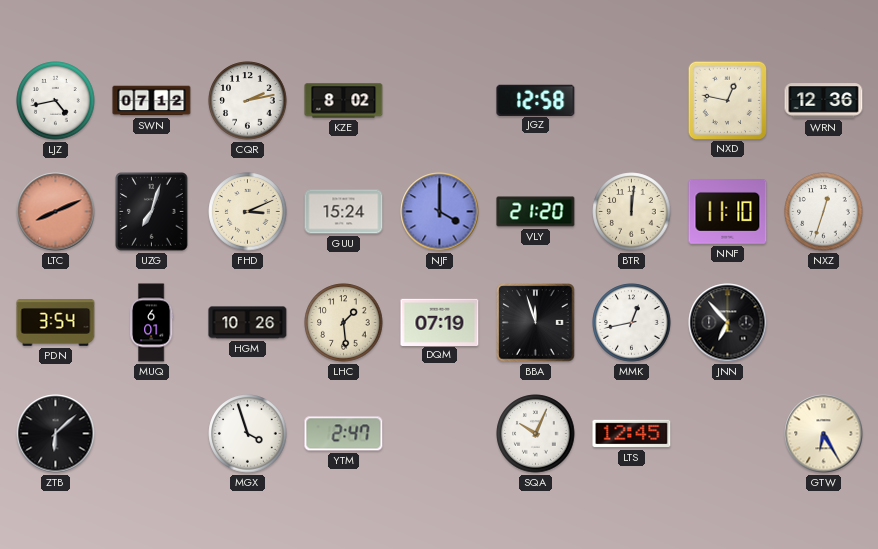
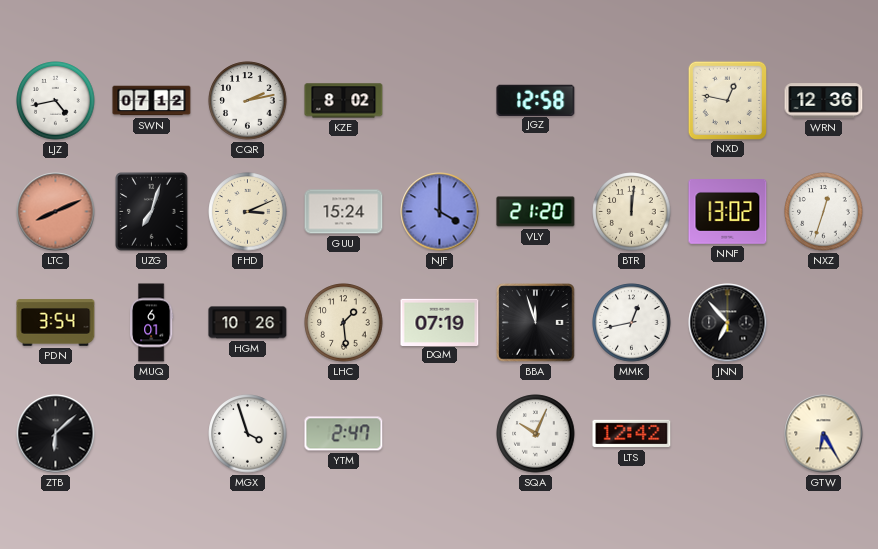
NNF: 11:10 -> 13:02 (728, 212)
LTS: 12:45 -> 12:42 (632, 434)
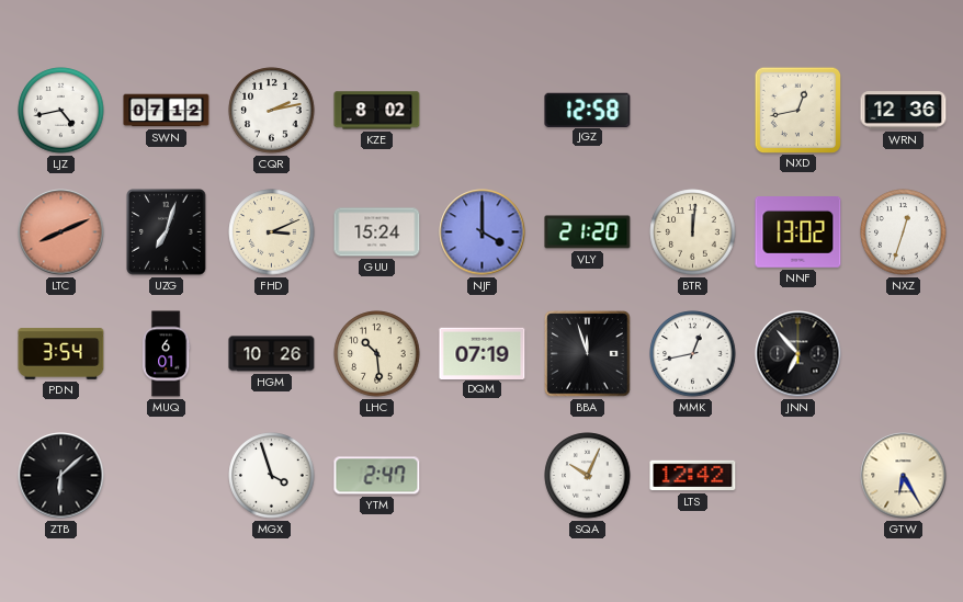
NXD: 12:47 -> 12:43 (797, 110)
LHC: 1:29 -> 10:29 (377, 354)
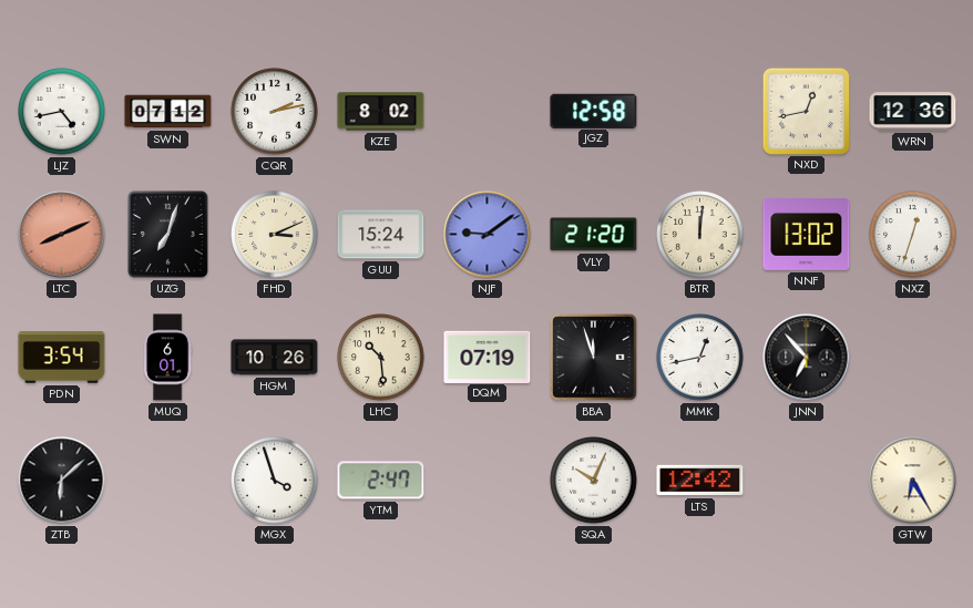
NJF: 4:00 -> 9:09 (488, 235)
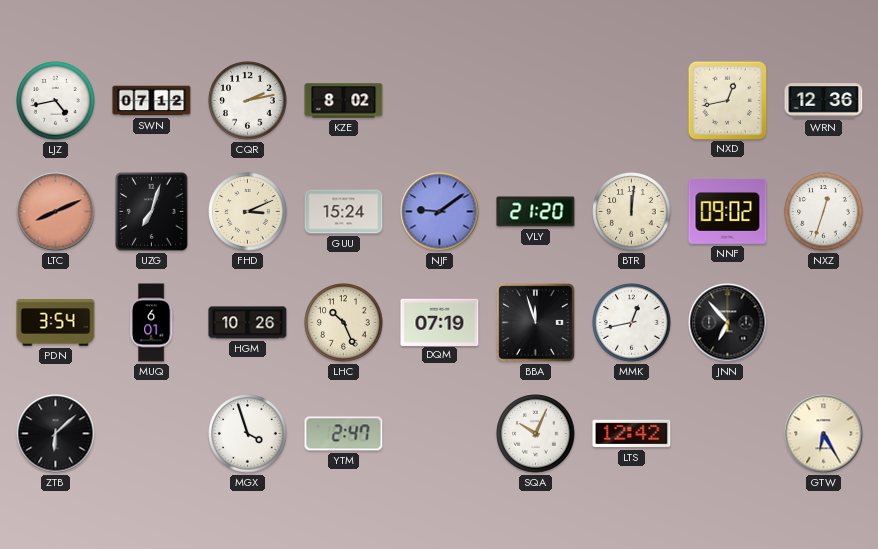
JGZ: 12:58 -> none (594, 111)
NNF: 13:02 -> 09:02 (728, 212)
LHC: 10:29 -> 10:26 (344, 323)
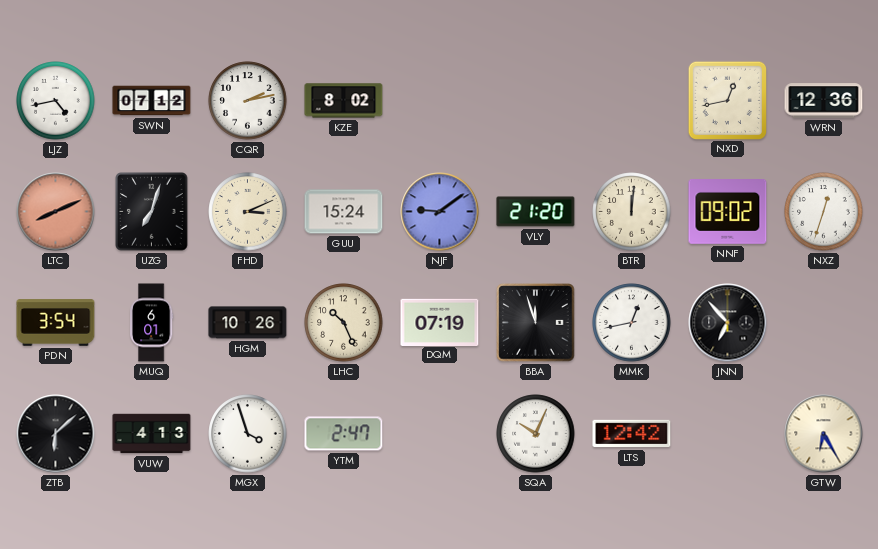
VUW: none -> 4:13 (152, 434)
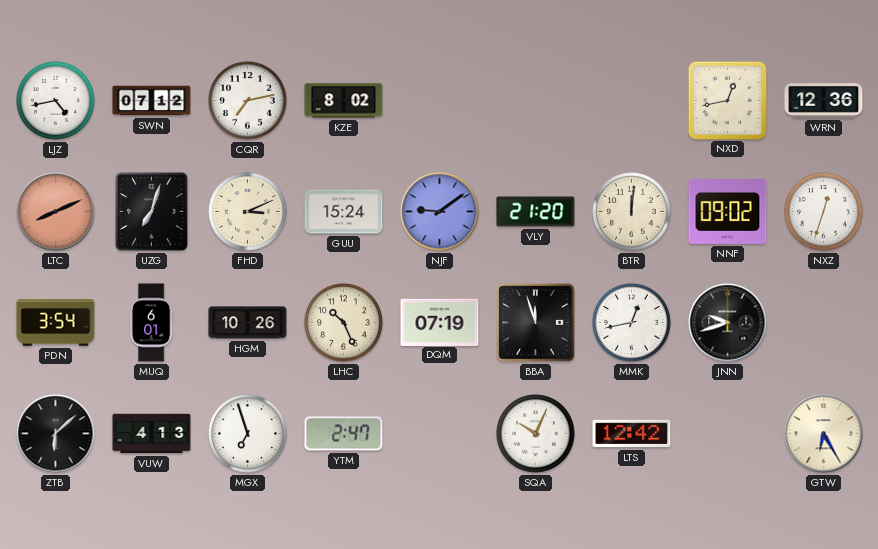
CQR: 2:13 -> 7:13 (248, 101)
JNN: 6:53 -> 9:42 (728, 323)
MGX: 3:57 -> 6:57 (248, 434)
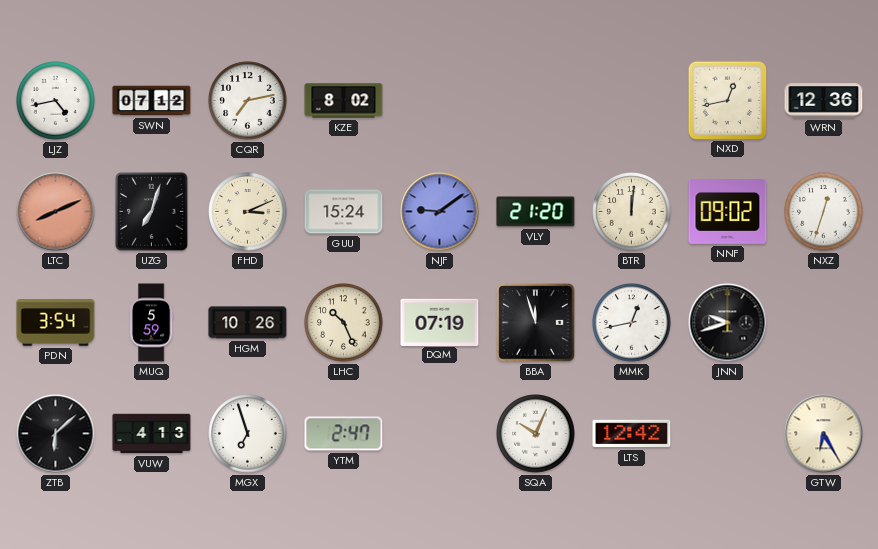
MUQ: 6:01 -> 5:59 (152, 323)
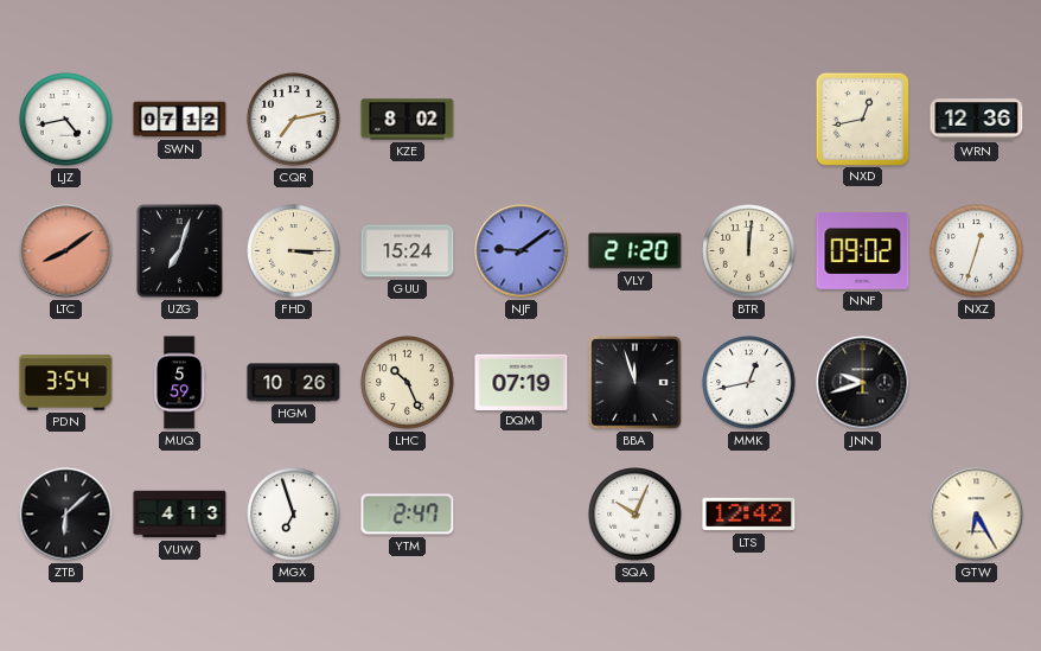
LTC: 8:11 -> 8:09 (66, 251)
FHD: 3:11 -> 3:15 (294, 251)
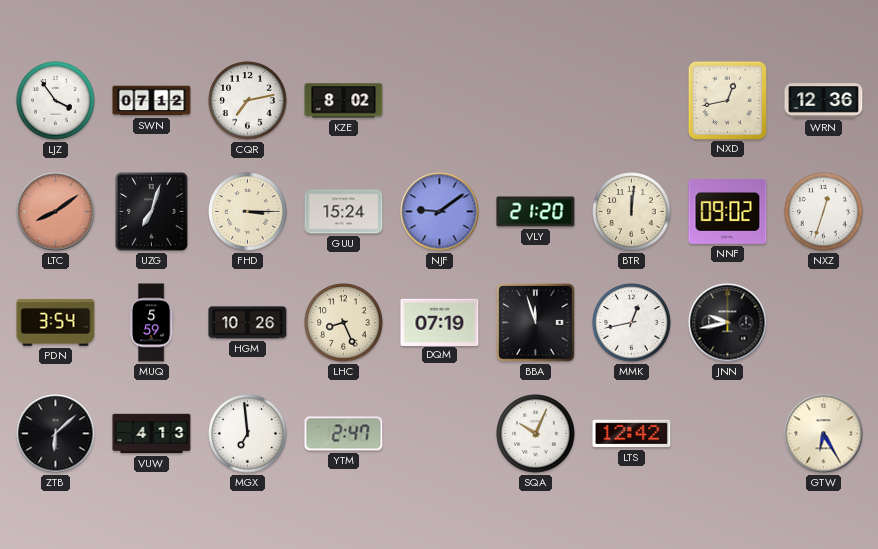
LJZ: 4:43 -> 3:54 (56, 101)
LHC: 10:26 -> 8:26 (344, 323)
JNN: 9:42 -> 9:43 (728, 323)
MGX: 6:57 -> 6:59 (248, 434)
